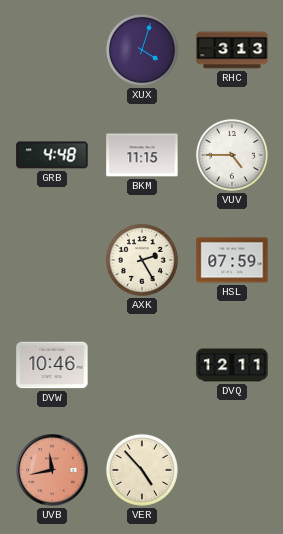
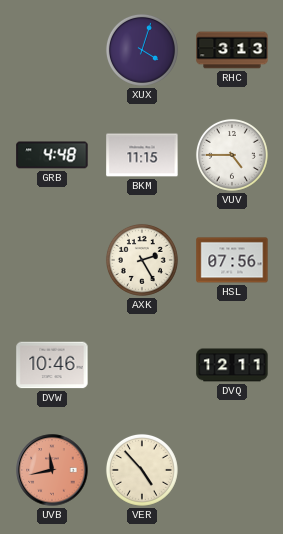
HSL: 07:59 -> 07:56 (232, 260)
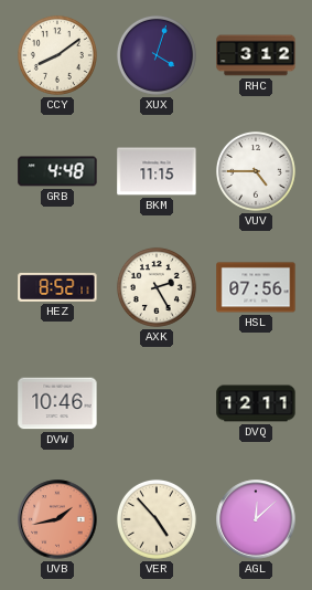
CCY: none -> 8:09 (57, 55)
RHC: 3:13 -> 3:12 (256, 55)
HEZ: none -> 8:52 (57, 287)
UVB: 11:43 -> 1:43 (57, 519)
AGL: none -> 12:08 (256, 519)
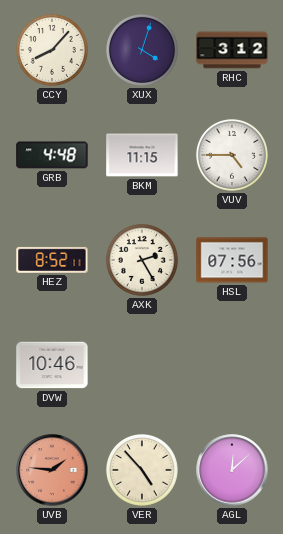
CCY: 8:09 -> 8:07 (52, 50)
DVQ: 12:11 -> none (256, 403)
UVB: 1:43 -> 1:46 (52, 470)
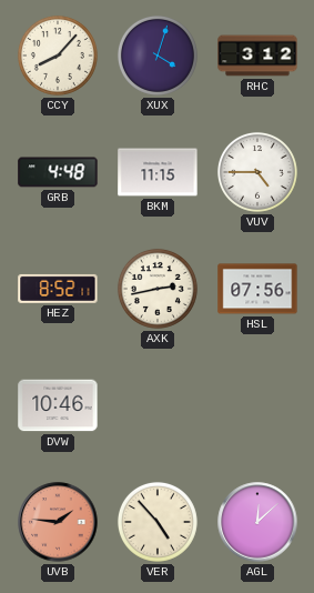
AXK: 2:25 -> 2:43 (158, 289)
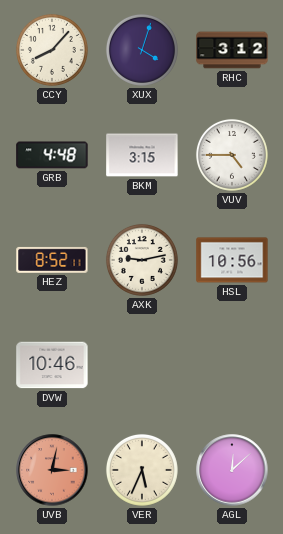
BKM: 11:15 -> 3:15 (142, 155)
AXK: 2:43 -> 9:13 (142, 260)
HSL: 07:56 -> 10:56 (232, 260)
UVB: 1:46 -> 3:02 (52, 470)
VER: 4:53 -> 5:34 (142, 470)
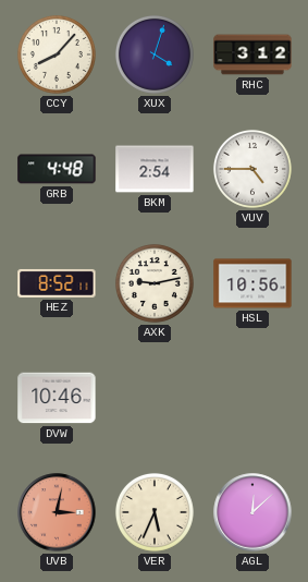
BKM: 3:15 -> 2:54 (155, 169)
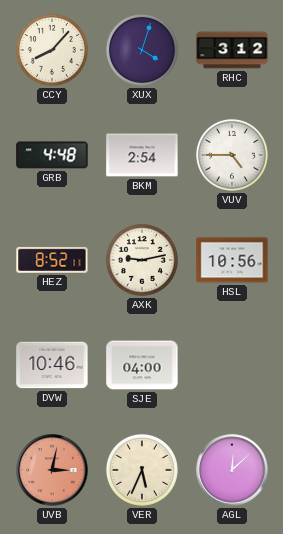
SJE: none -> 04:00 (142, 365)
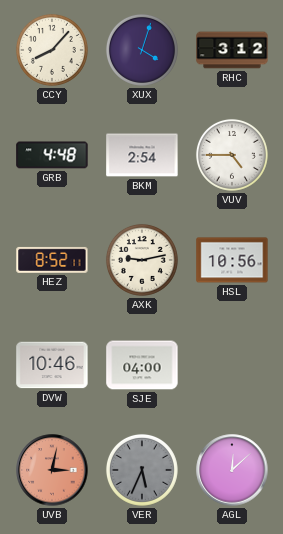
VER dial: cream -> grey (142, 470)
